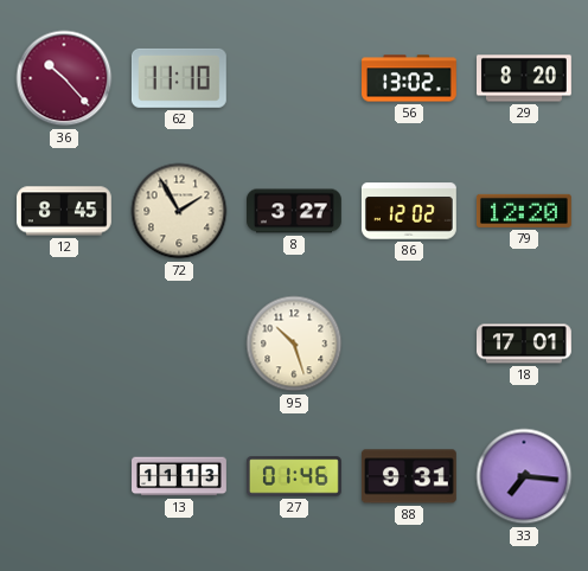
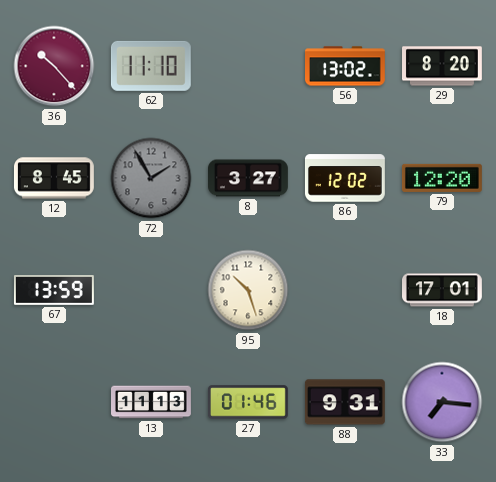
72 dial: cream -> grey (151, 178)
67: none -> 13:59 (54, 290)
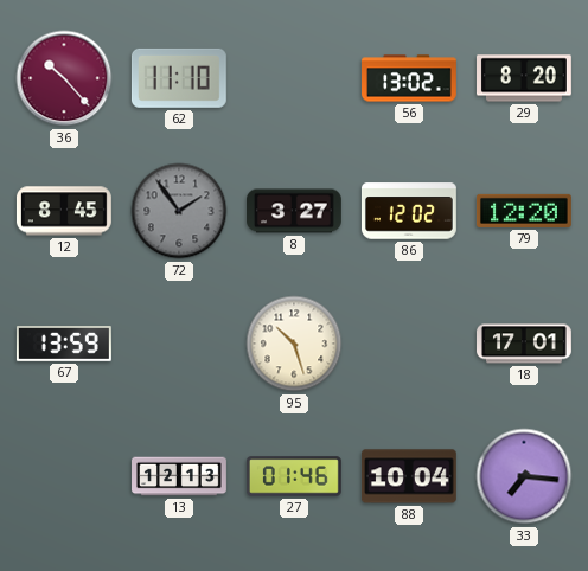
72: 1:55 -> 1:54 (179, 211)
13: 11:13 -> 12:13 (180, 476)
88: 9:31 -> 10:04 (409, 476)
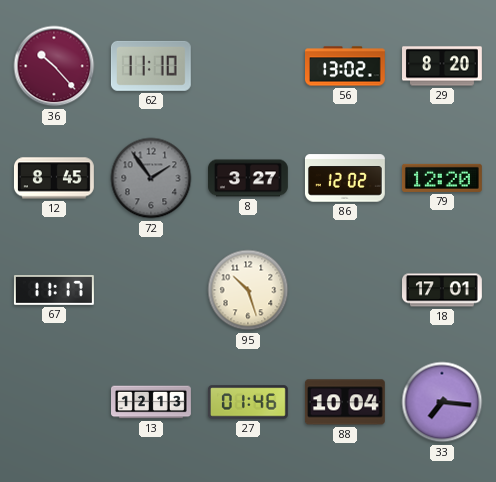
67: 13:59 -> 11:17 (54, 290)
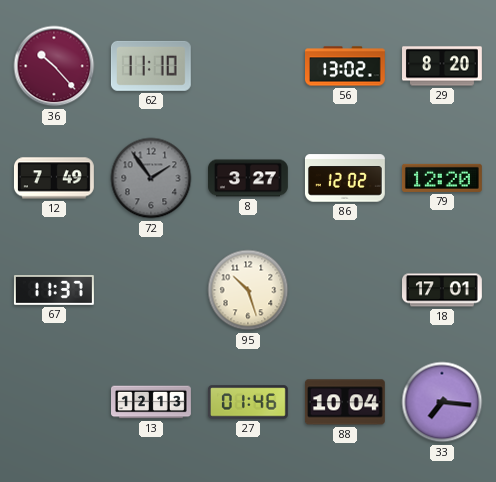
12: 8:45 -> 7:49 (54, 178)
67: 11:17 -> 11:37 (54, 290)
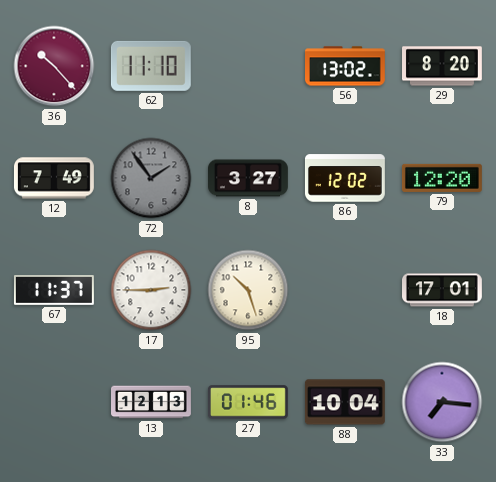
17: none -> 2:45 (151, 290)
